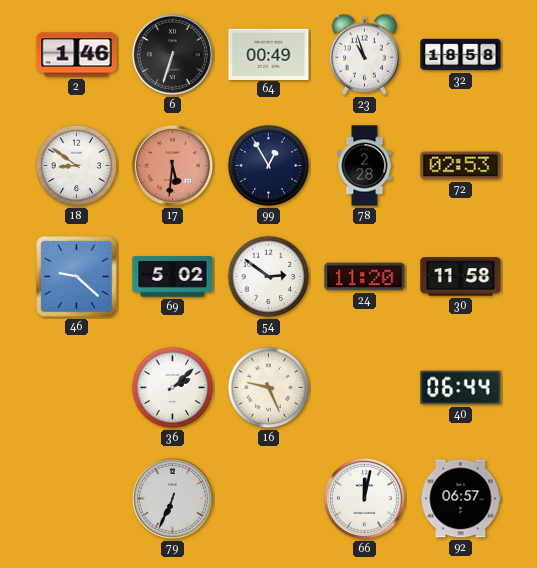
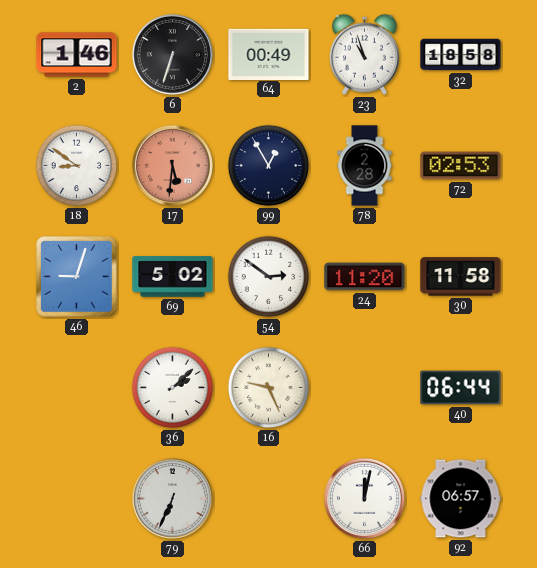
46: 9:22 -> 9:03 (77, 277)
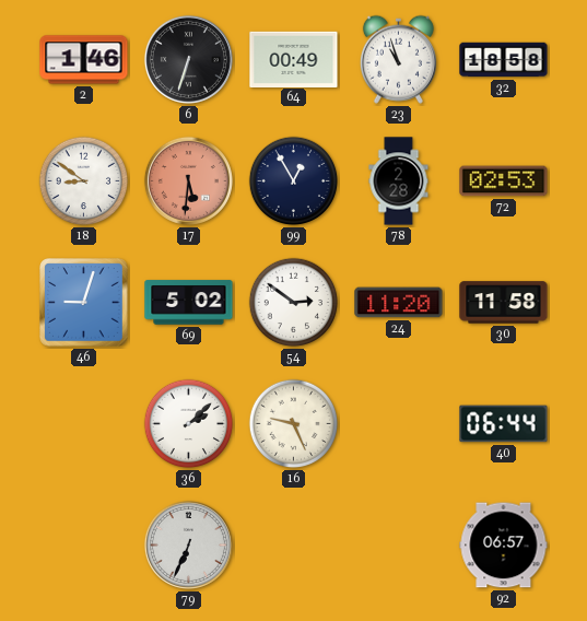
66: 12:02 -> none (364, 498)
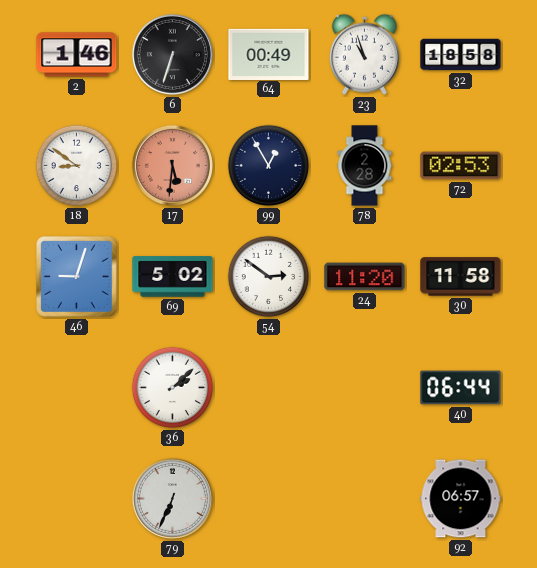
16: 9:26 -> none (294, 424)
